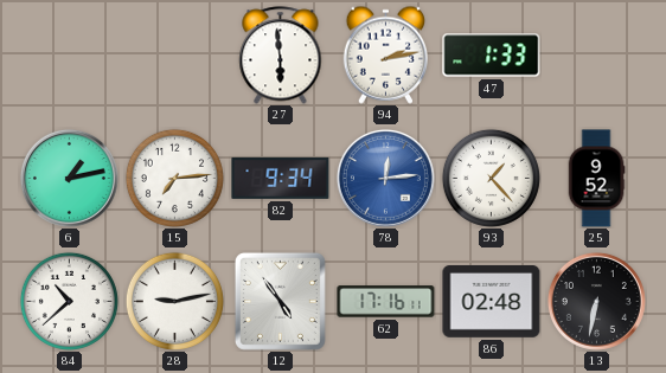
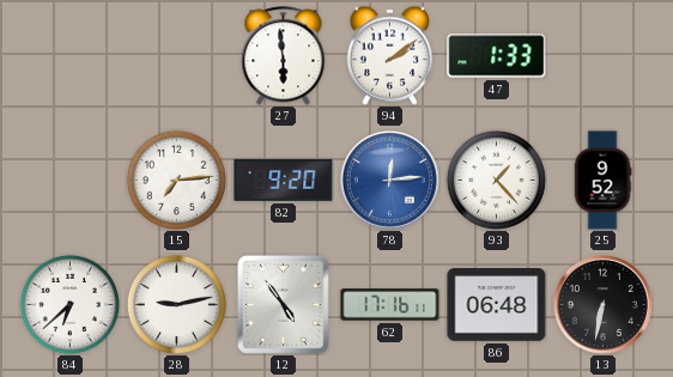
94: 2:13 -> 2:09 (389, 55)
6: 1:13 -> none (69, 178)
82: 9:34 -> 9:20 (284, 180)
84: 10:38 -> 6:38 (69, 304)
86: 02:48 -> 06:48 (497, 305)
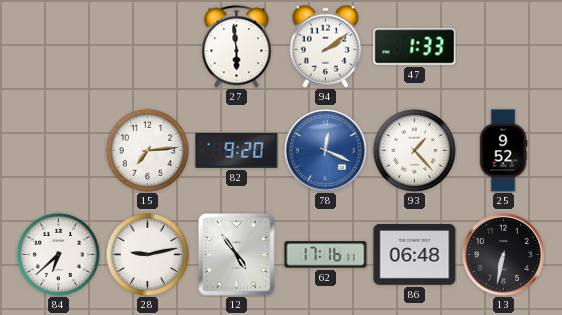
78: 12:14 -> 12:19 (325, 150)
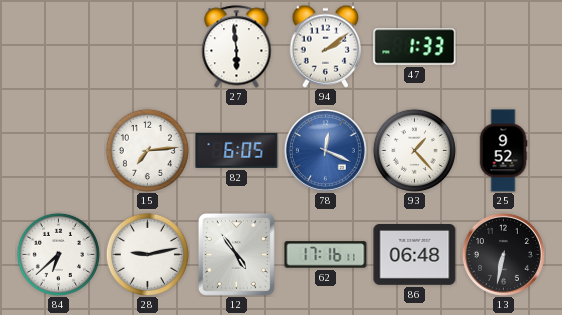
82: 9:20 -> 6:05 (237, 150)
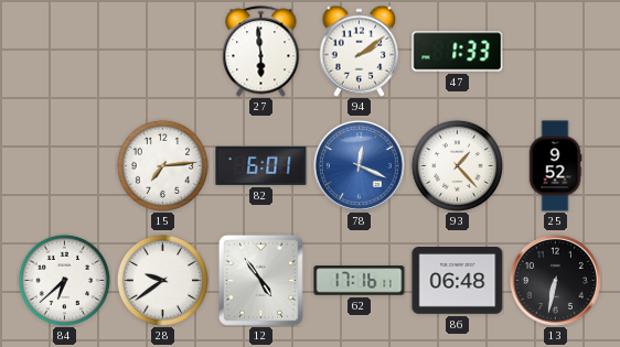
82: 6:05 -> 6:01 (261, 165)
28: 9:13 -> 9:39 (162, 280)
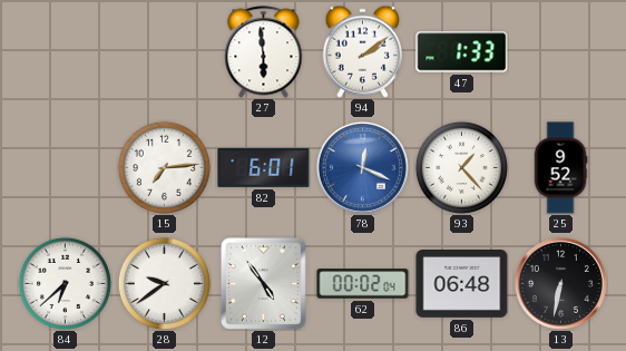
62: 17:16 -> 00:02 (363, 284)
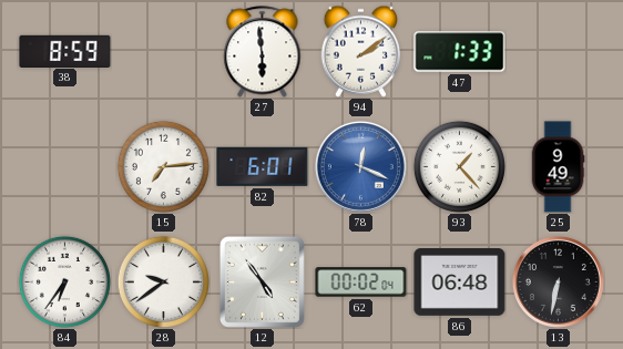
38: none -> 8:59 (65, 51)
25: 9:52 -> 9:49 (558, 167)
84: 6:38 -> 6:36 (64, 281)
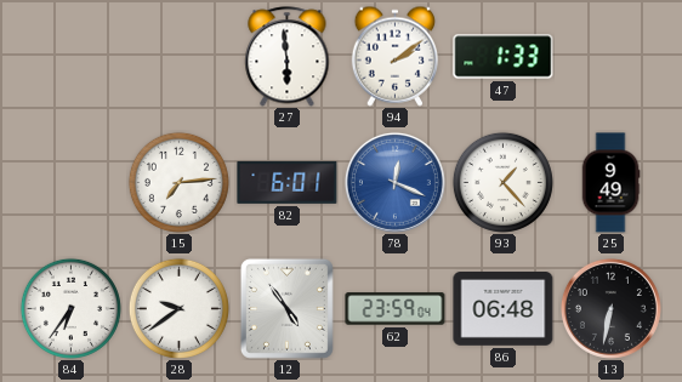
38: 8:59 -> none (65, 51)
62: 00:02 -> 23:59 (396, 309)
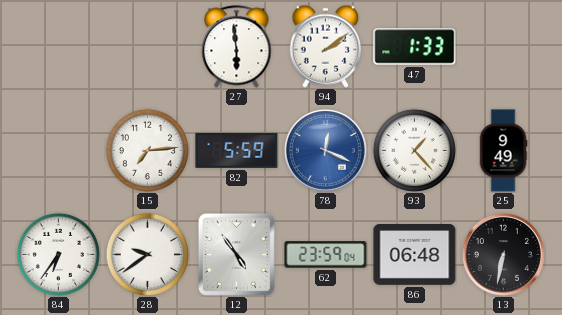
82: 6:01 -> 5:59 (237, 150)
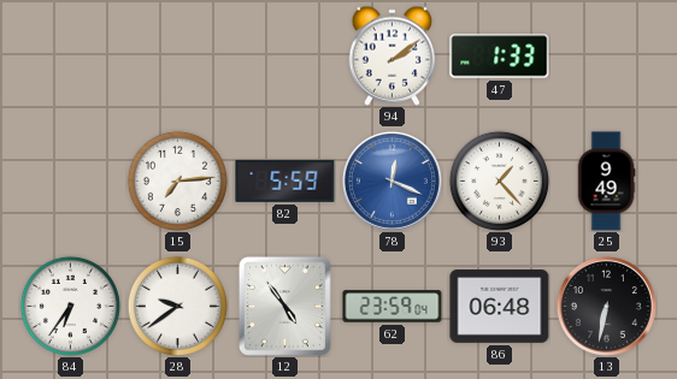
27: 5:59 -> none (237, 47)
